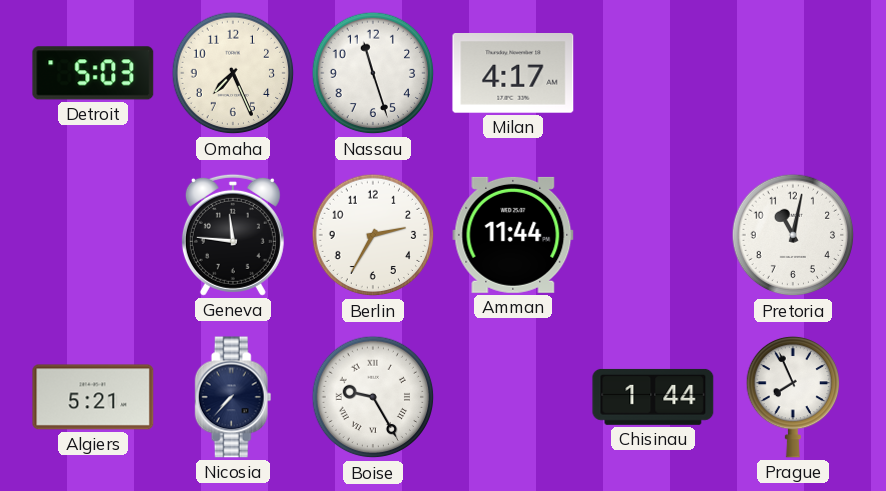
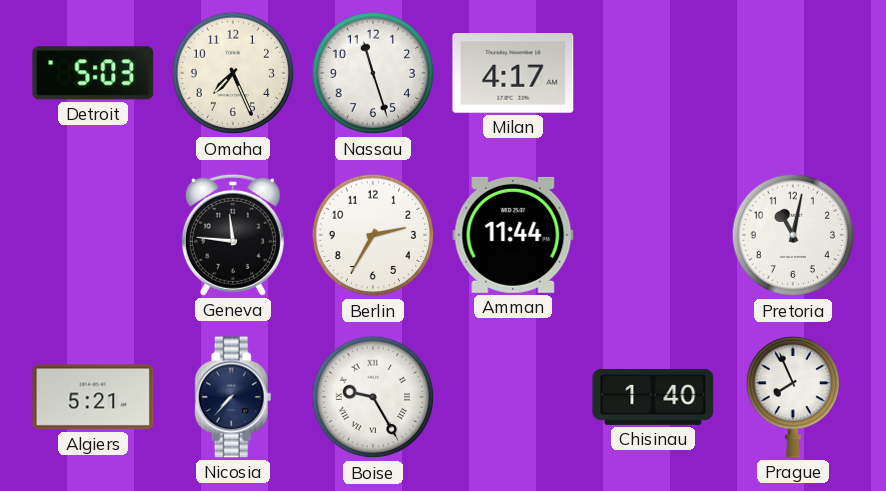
Chisinau: 1:44 -> 1:40 (653, 397)
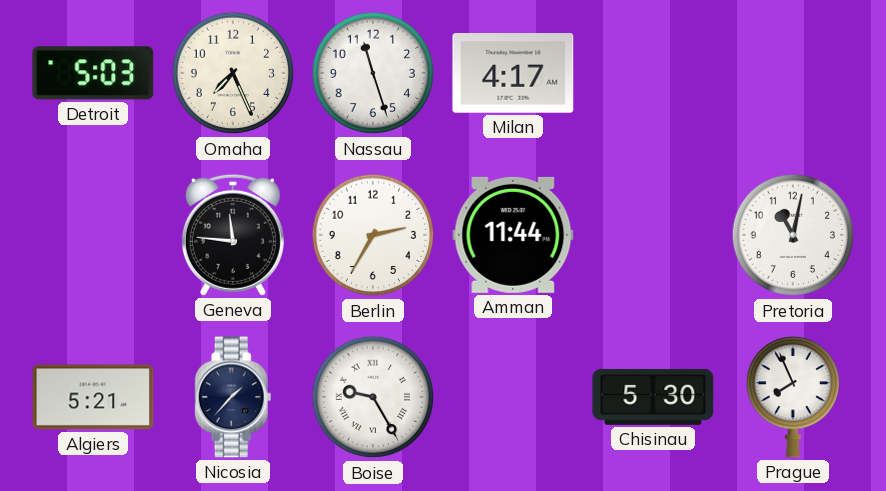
Nicosia: 7:37 -> 1:37 (233, 397)
Chisinau: 1:40 -> 5:30 (653, 397)
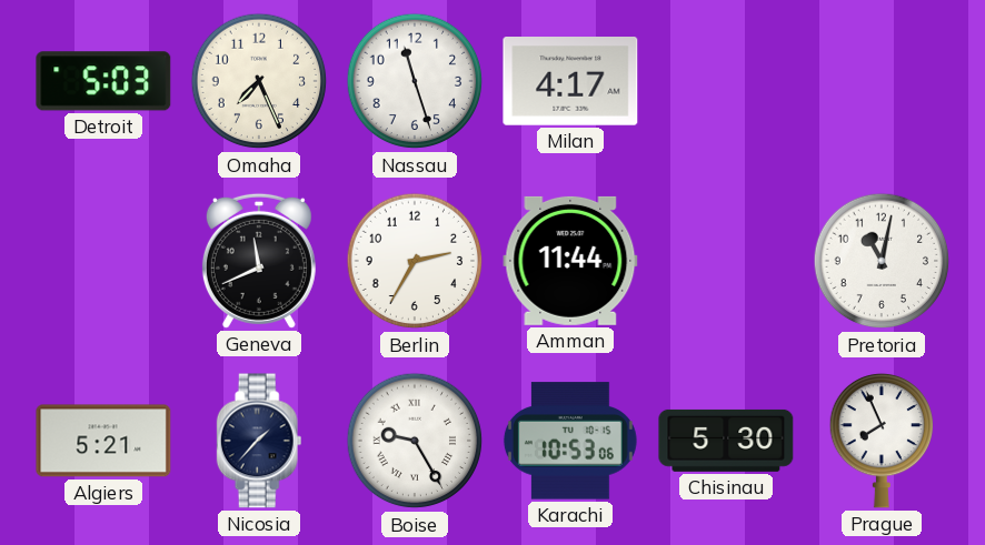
Geneva: 11:46 -> 11:41 (259, 261)
Karachi: none -> 10:53 (570, 441)
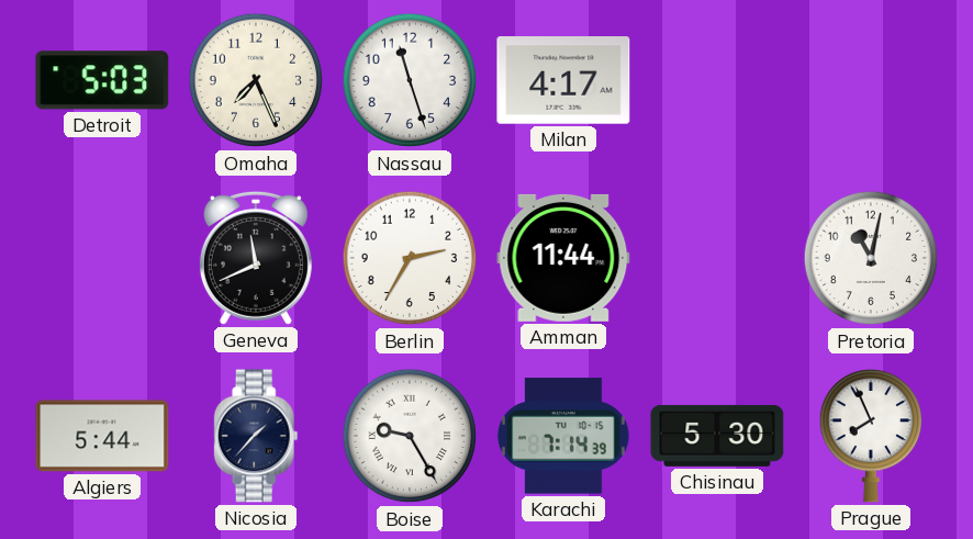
Algiers: 5:21 -> 5:44 (102, 436)
Karachi: 10:53 -> 7:14 (563, 436)
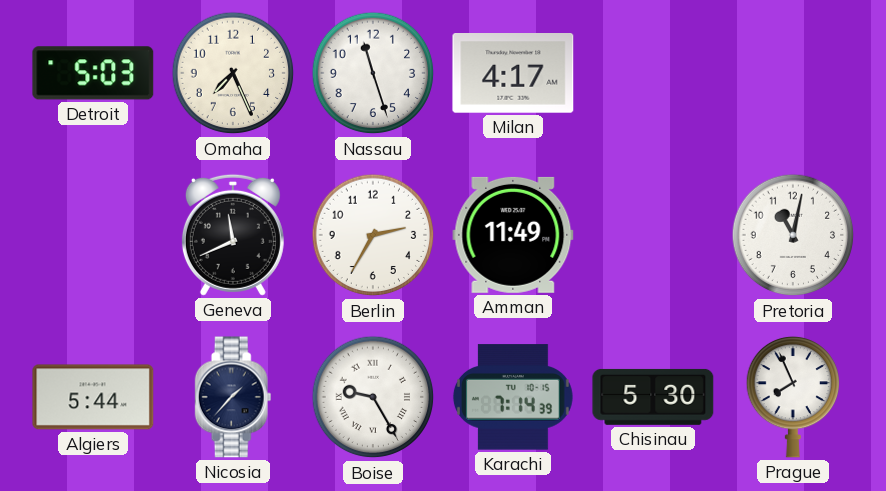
Amman: 11:44 -> 11:49 (513, 235)
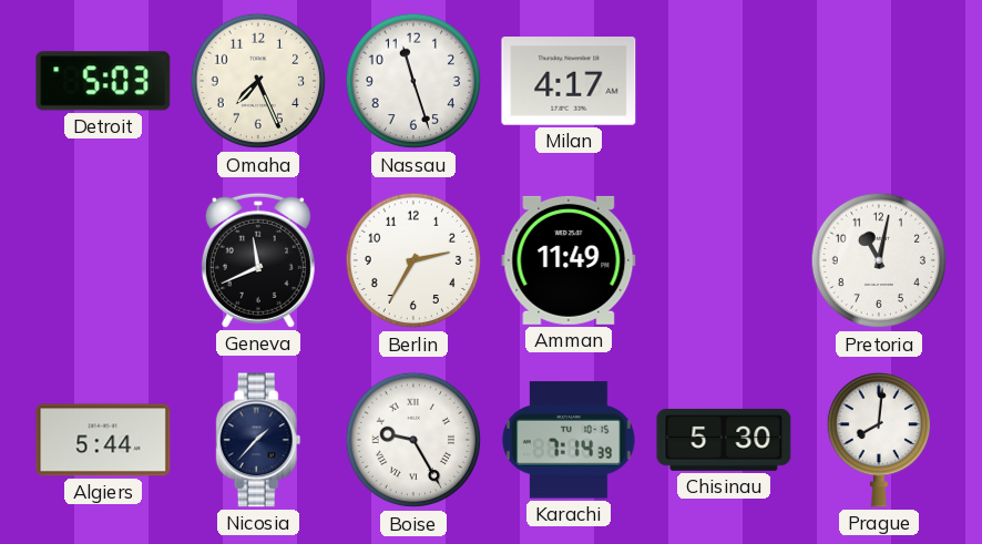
Prague: 7:56 -> 8:01 (878, 440)
